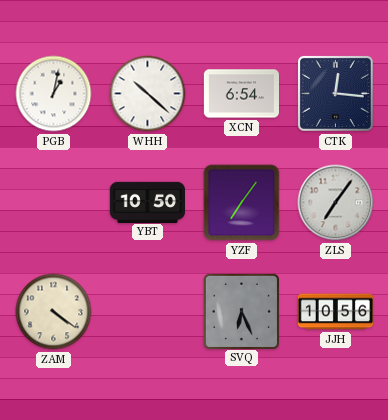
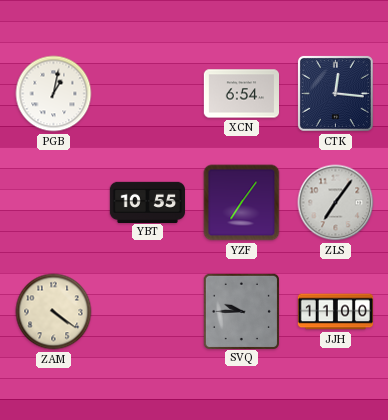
WHH: 10:22 -> none (148, 94)
YBT: 10:50 -> 10:55 (147, 202)
SVQ: 6:26 -> 9:45 (241, 311)
JJH: 10:56 -> 11:00 (336, 312)
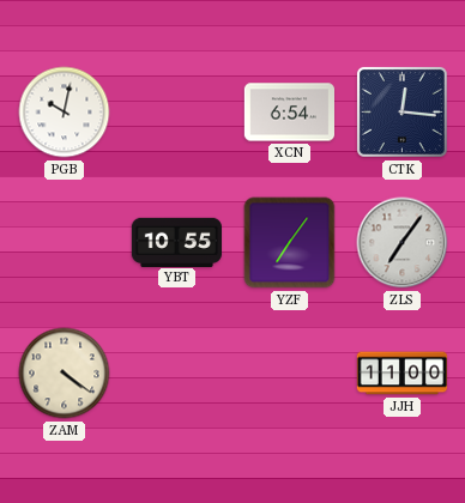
PGB: 1:02 -> 10:02 (65, 113)
SVQ: 9:45 -> none (241, 311)
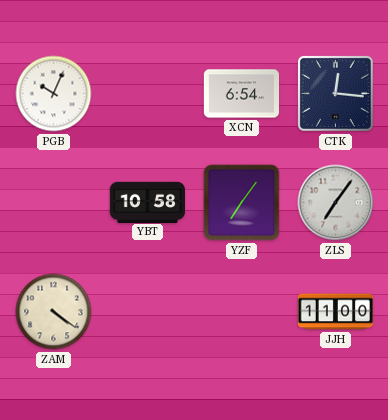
PGB: 10:02 -> 10:04 (54, 94)
YBT: 10:55 -> 10:58 (147, 202)
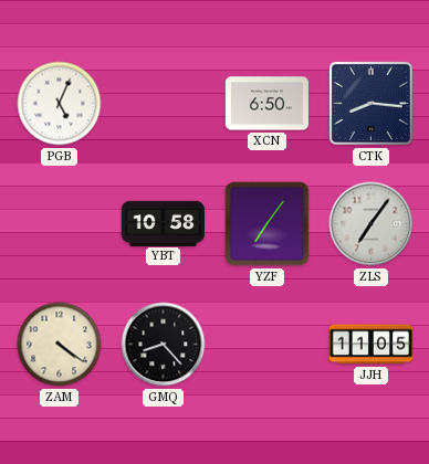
PGB: 10:04 -> 5:04 (60, 104)
XCN: 6:54 -> 6:50 (266, 104)
CTK: 12:16 -> 8:16 (370, 103)
GMQ: none -> 8:23 (164, 345)
JJH: 11:00 -> 11:05 (372, 345)
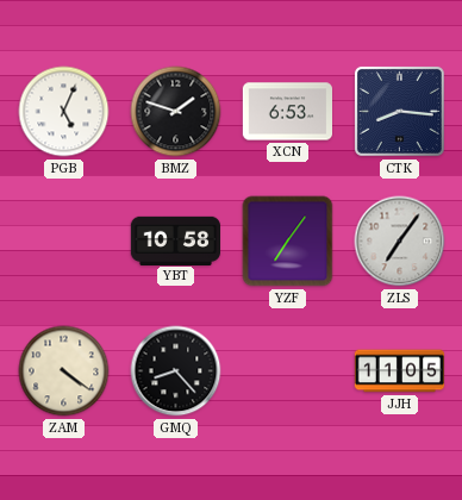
BMZ: none -> 1:48 (176, 112)
XCN: 6:50 -> 6:53 (287, 112)
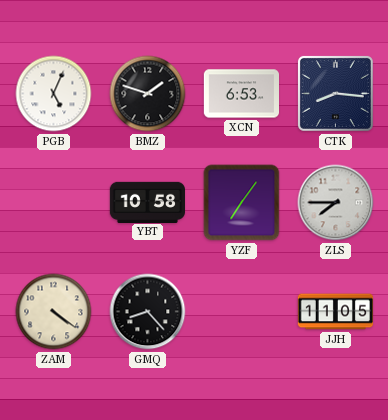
ZLS: 7:06 -> 7:45 (336, 203)
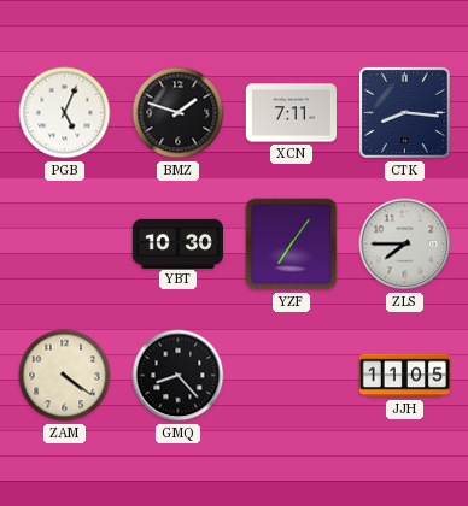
XCN: 6:53 -> 7:11 (291, 113)
YBT: 10:58 -> 10:30 (177, 243)
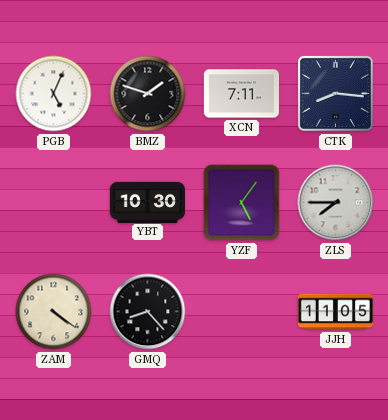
YZF: 7:06 -> 5:06 (242, 203)
